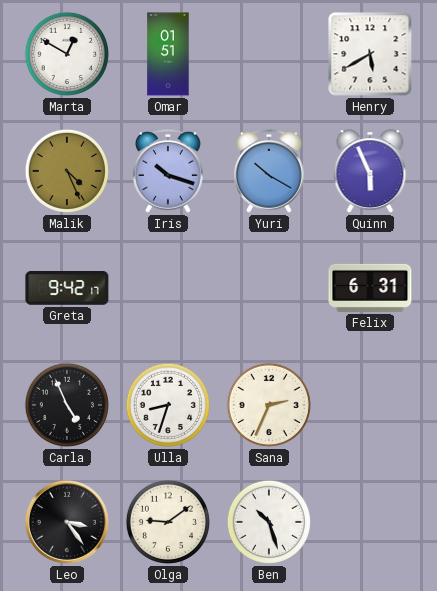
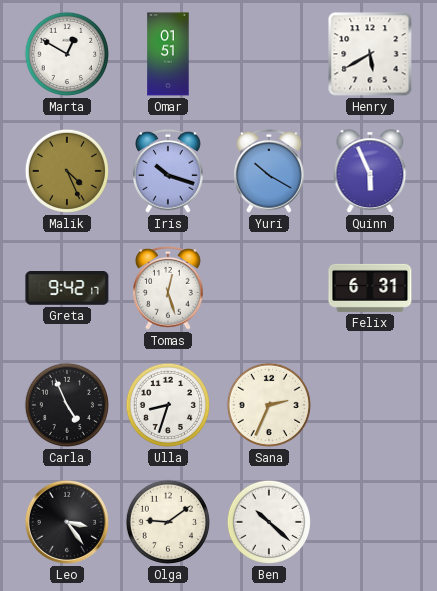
Tomas: none -> 12:27 (169, 288)
Ben: 10:27 -> 10:22 (269, 522)
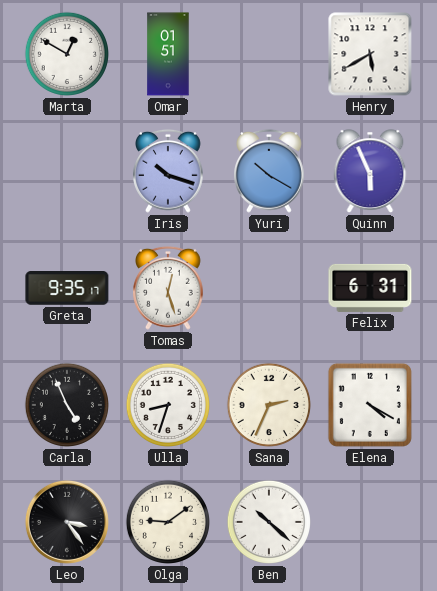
Malik: 4:26 -> none (67, 171)
Greta: 9:42 -> 9:35 (67, 288)
Elena: none -> 4:20 (370, 405)
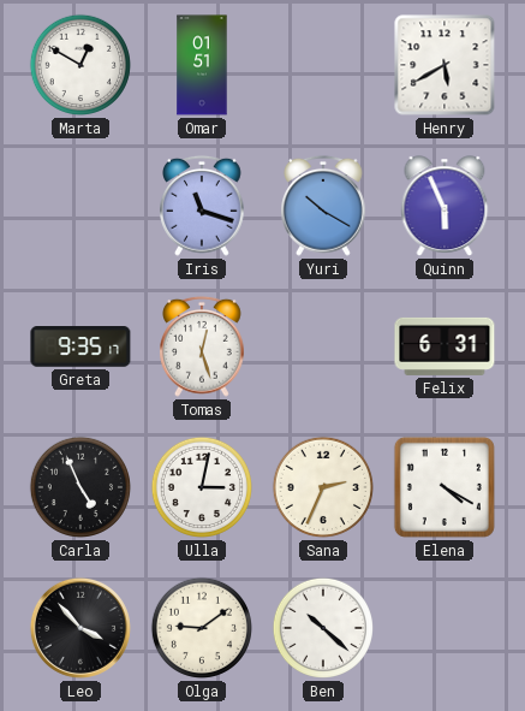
Iris: 10:18 -> 11:18 (203, 206)
Ulla: 8:33 -> 3:02 (202, 487)
Leo: 3:24 -> 3:53 (80, 628)
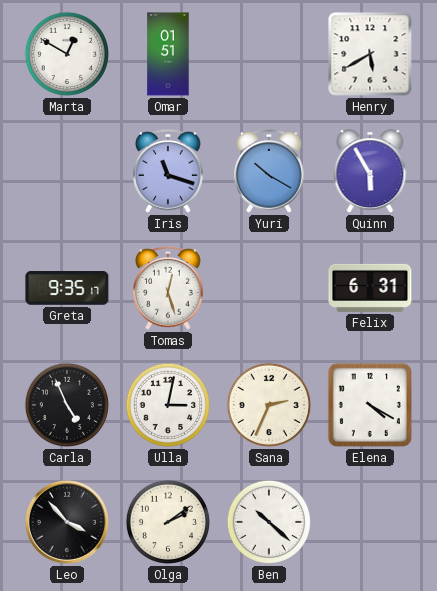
Quinn: 5:56 -> 5:55 (370, 171)
Olga: 9:09 -> 2:09 (168, 522)
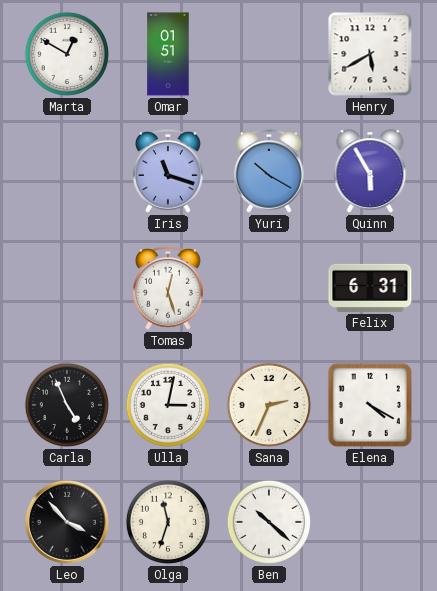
Greta: 9:35 -> none (67, 288)
Olga: 2:09 -> 11:33 (168, 522)
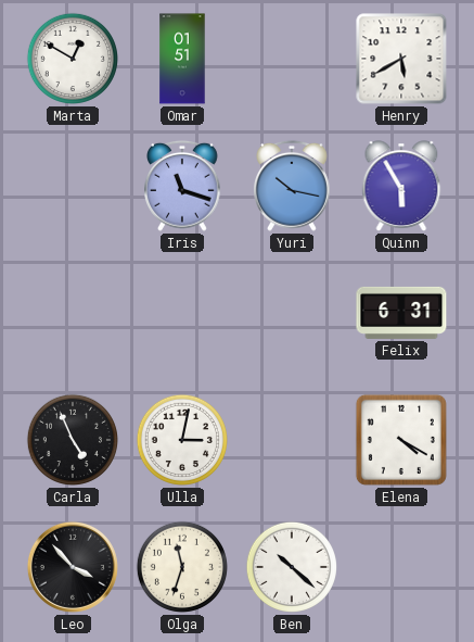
Yuri: 10:20 -> 10:17 (293, 186)
Tomas: 12:27 -> none (169, 288)
Sana: 2:34 -> none (269, 405)
